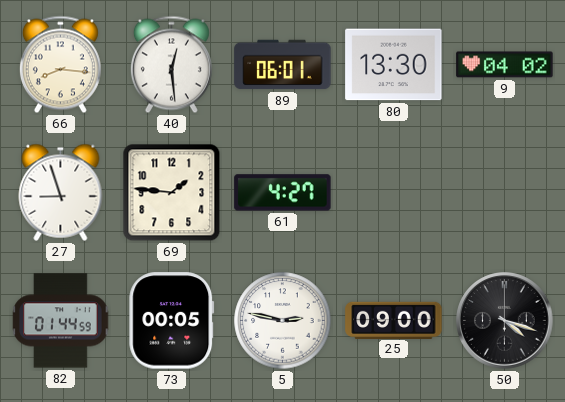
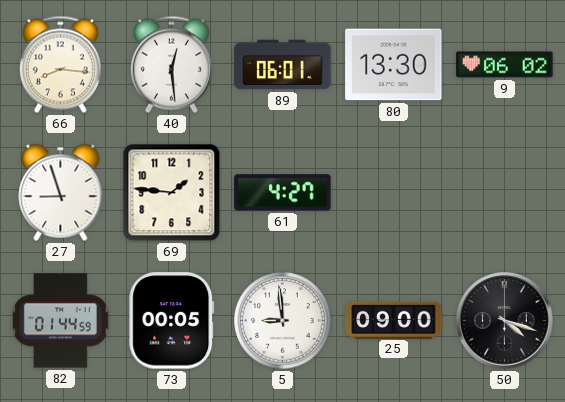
9: 04:02 -> 06:02 (505, 65)
5: 2:47 -> 8:59 (283, 321)
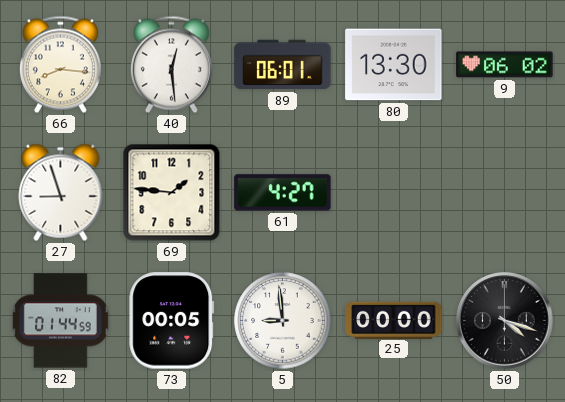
25: 09:00 -> 00:00 (394, 320)
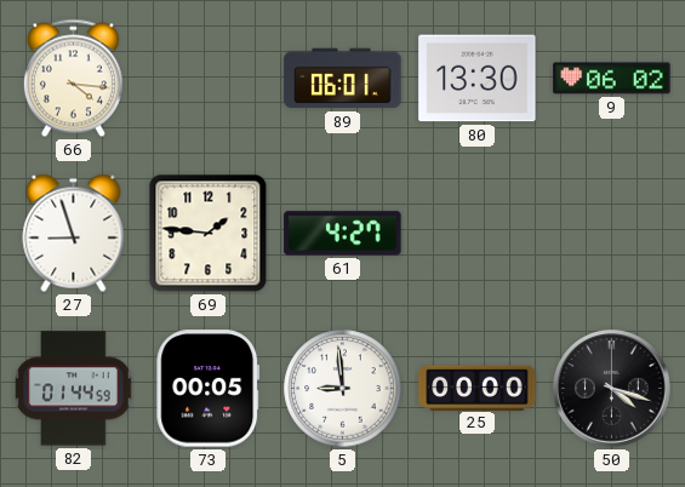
66: 8:16 -> 4:16 (73, 79)
40: 12:29 -> none (171, 65)
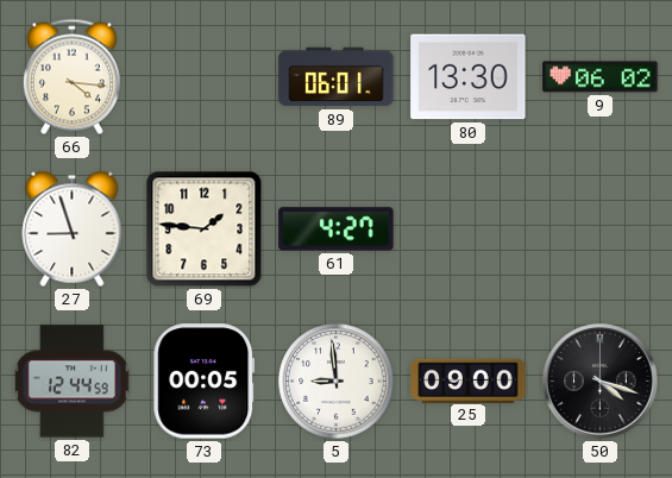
82: 01:44 -> 12:44 (73, 382)
25: 00:00 -> 09:00 (469, 380)
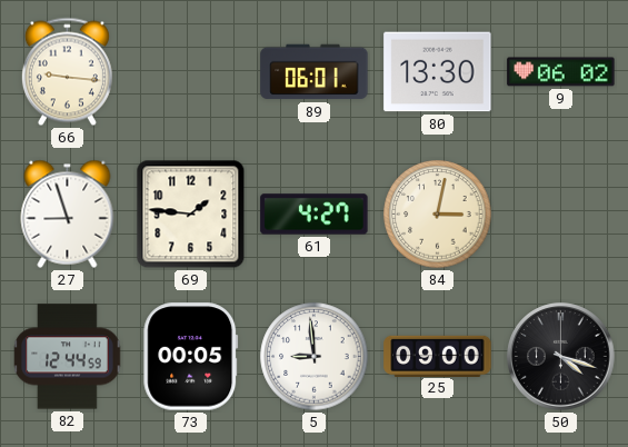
66: 4:16 -> 9:16 (67, 72)
84: none -> 3:02 (438, 215)
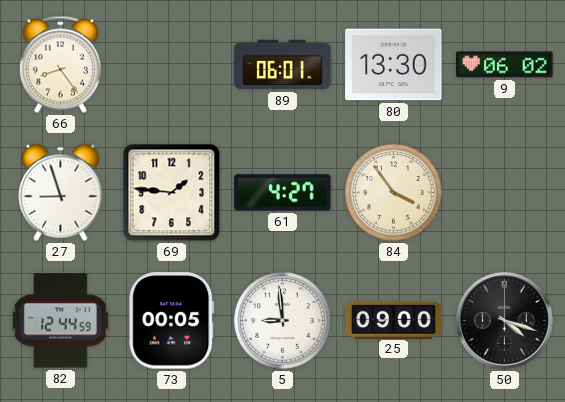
66: 9:16 -> 8:24 (60, 65)
84: 3:02 -> 3:54 (394, 193)
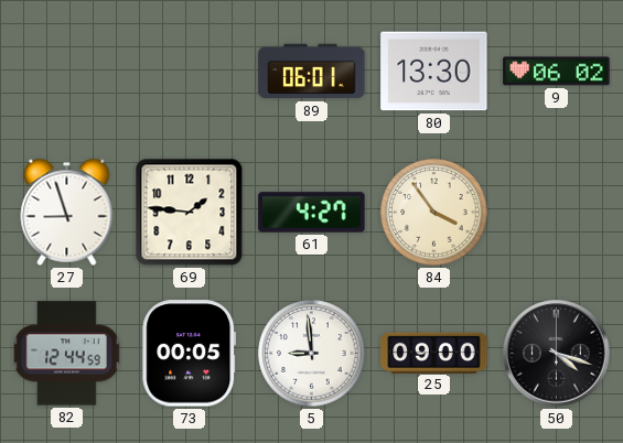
66: 8:24 -> none (60, 65)
